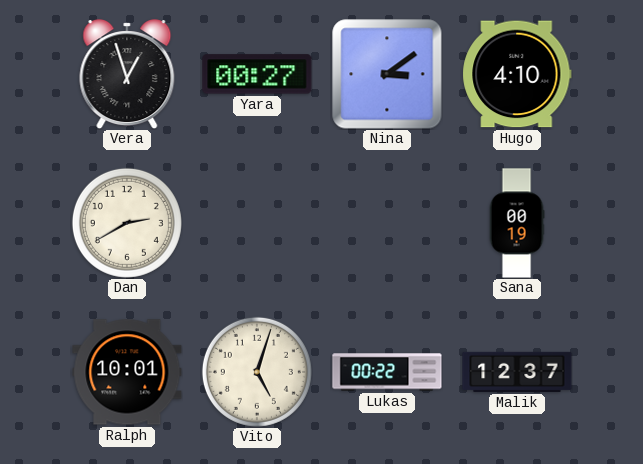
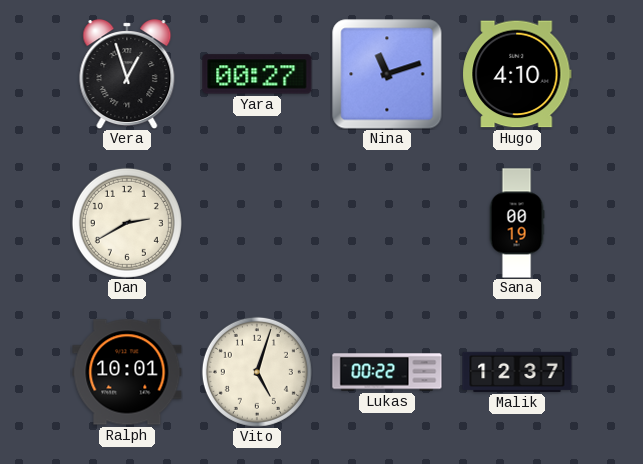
Nina: 3:09 -> 11:12 (387, 74)
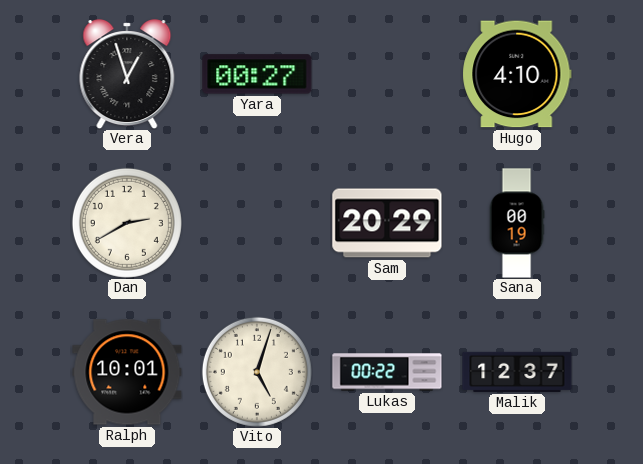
Nina: 11:12 -> none (387, 74)
Sam: none -> 20:29 (387, 223)
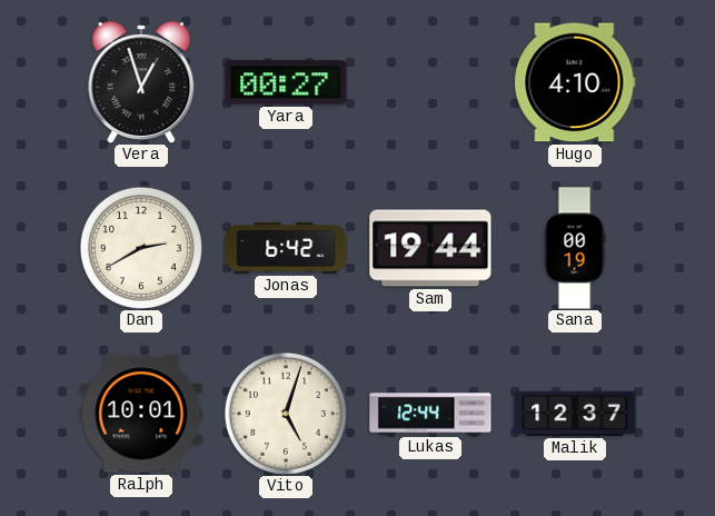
Jonas: none -> 6:42 (286, 248)
Sam: 20:29 -> 19:44 (430, 248)
Lukas: 00:22 -> 12:44 (430, 414)
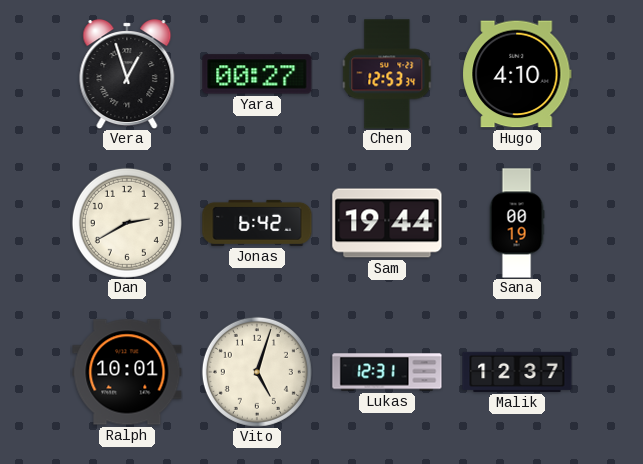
Chen: none -> 12:53 (388, 74)
Lukas: 12:44 -> 12:31 (387, 372)
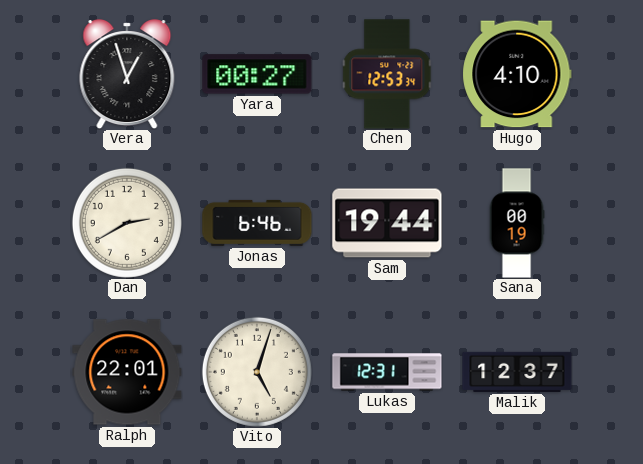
Jonas: 6:42 -> 6:46 (257, 223)
Ralph: 10:01 -> 22:01 (127, 372)
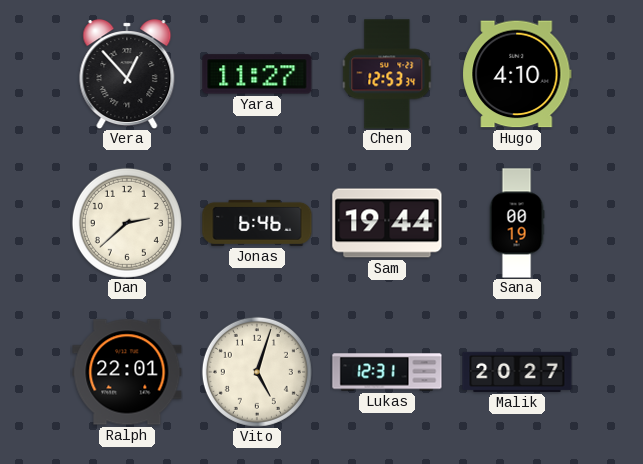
Vera: 12:57 -> 12:53 (127, 74)
Yara: 00:27 -> 11:27 (257, 74)
Dan: 2:40 -> 2:38 (127, 223)
Malik: 12:37 -> 20:27 (517, 372)
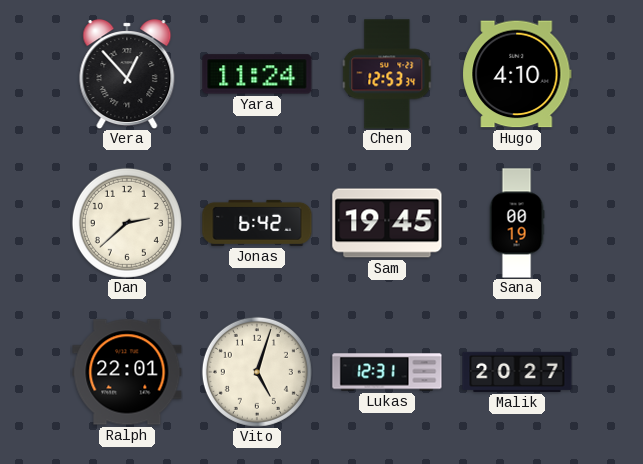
Yara: 11:27 -> 11:24 (257, 74)
Jonas: 6:46 -> 6:42 (257, 223)
Sam: 19:44 -> 19:45 (387, 223)
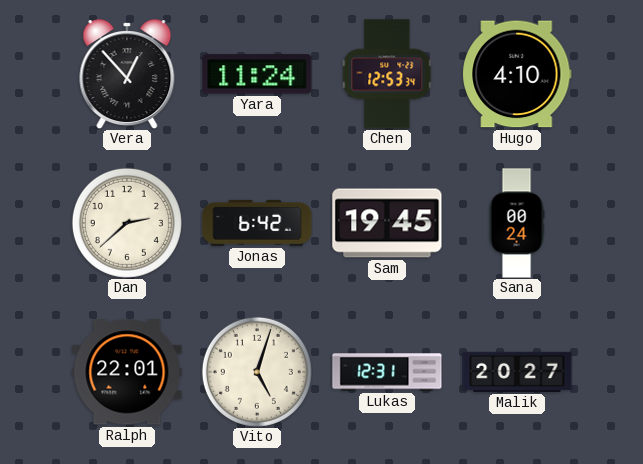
Sana: 00:19 -> 00:24 (517, 223)
